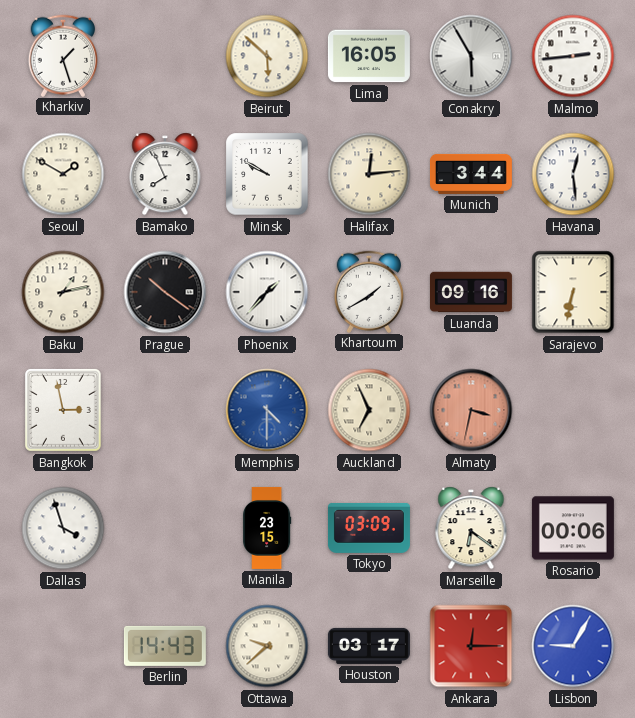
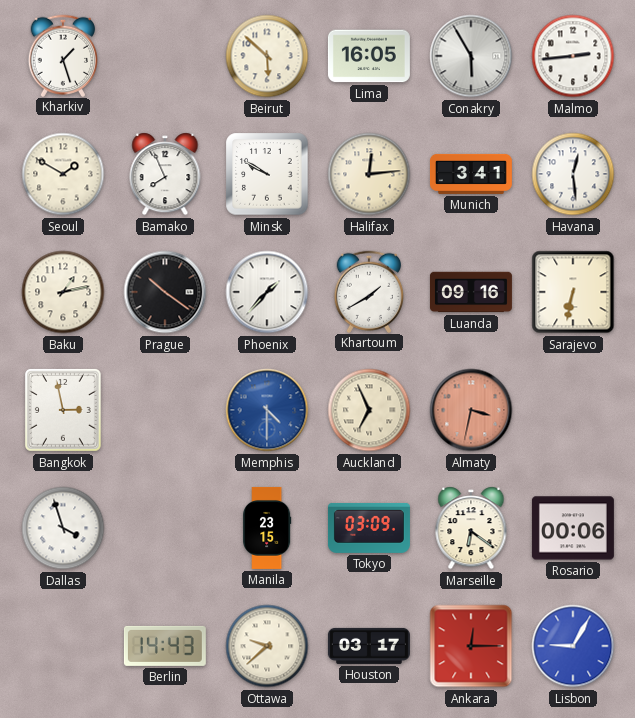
Munich: 3:44 -> 3:41 (471, 174)
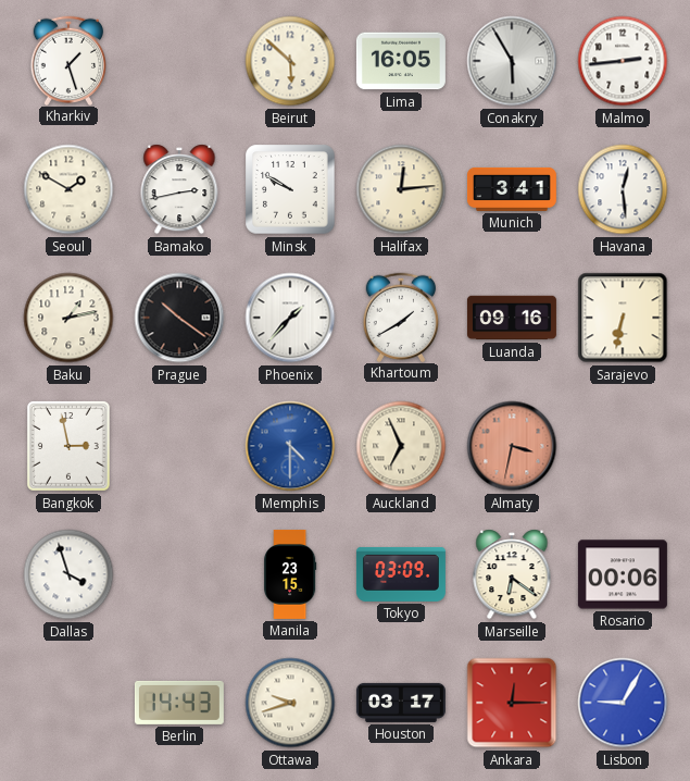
Bamako: 7:56 -> 2:43 (179, 189)
Ottawa: 9:38 -> 9:42 (290, 703)
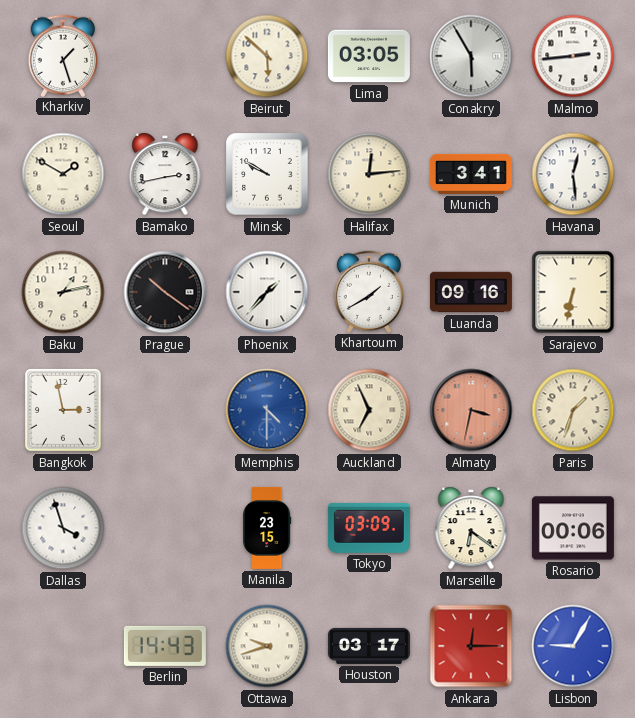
Lima: 16:05 -> 03:05 (369, 56)
Paris: none -> 1:33 (573, 410)
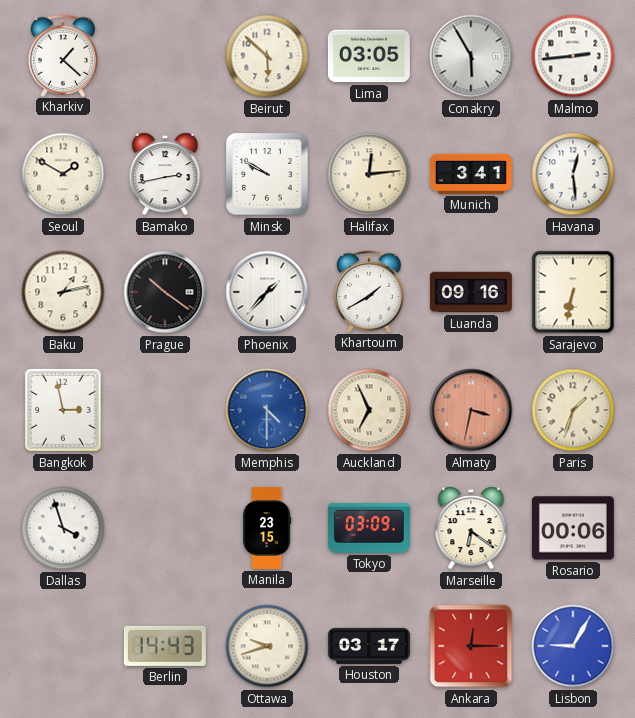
Kharkiv: 1:27 -> 1:22 (63, 55)
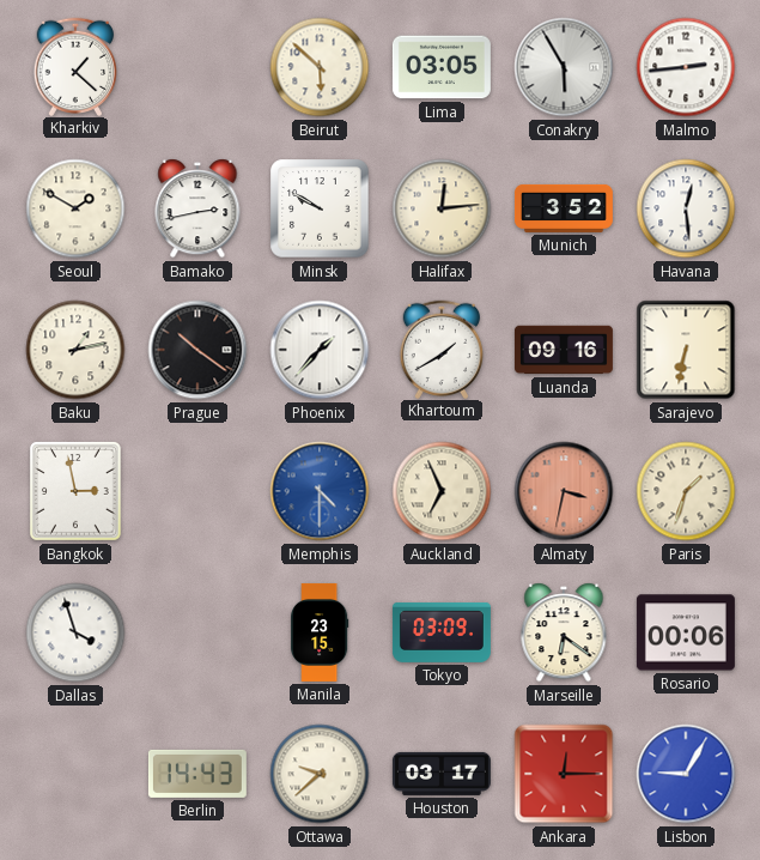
Munich: 3:41 -> 3:52 (564, 208)
Ottawa: 9:42 -> 9:38 (320, 774)
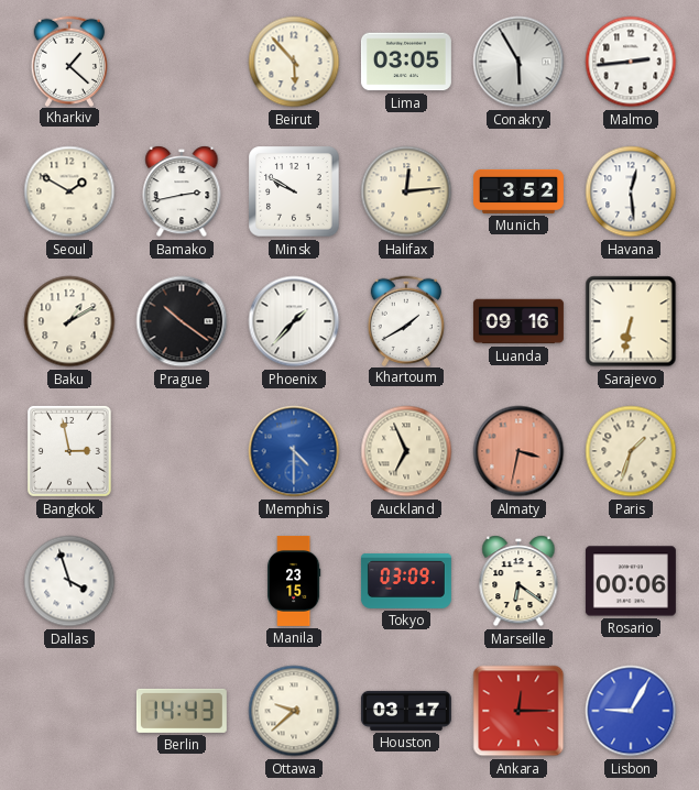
Beirut: 5:52 -> 5:53 (294, 62)
Baku: 1:13 -> 1:10 (69, 321)
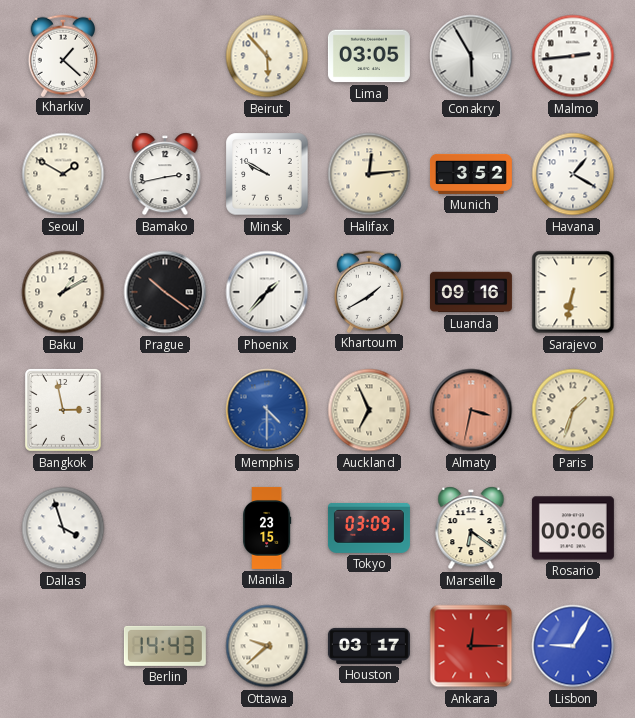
Havana: 12:29 -> 1:20 (573, 174)
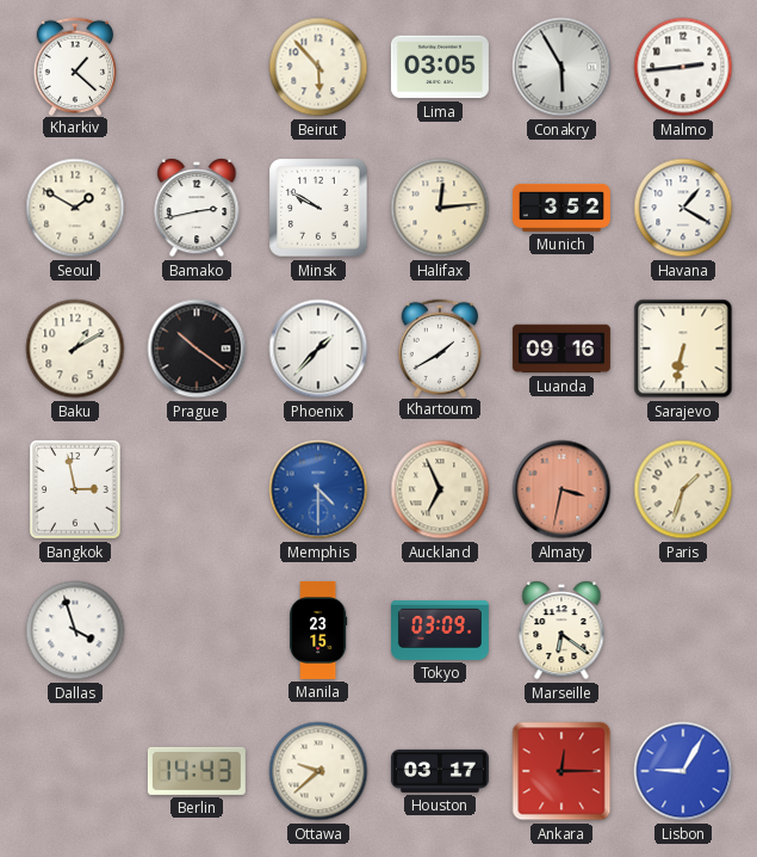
Rosario: 00:06 -> none (573, 528)
